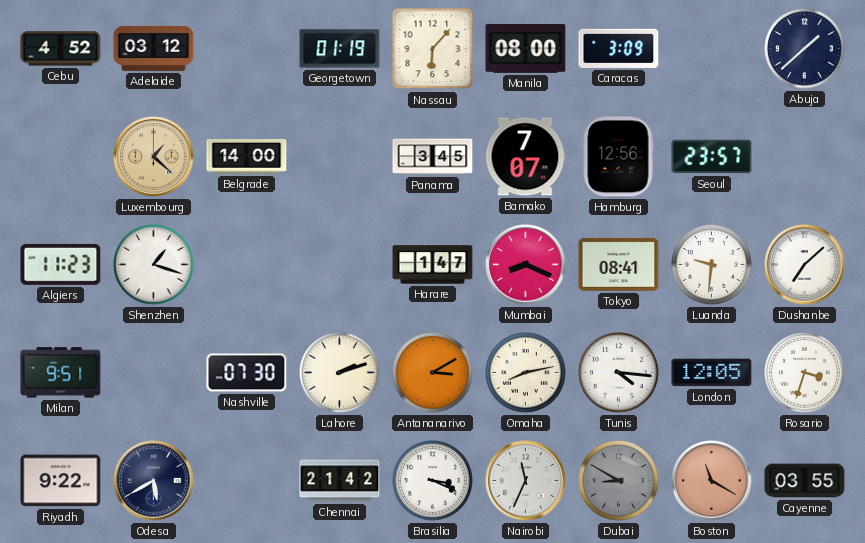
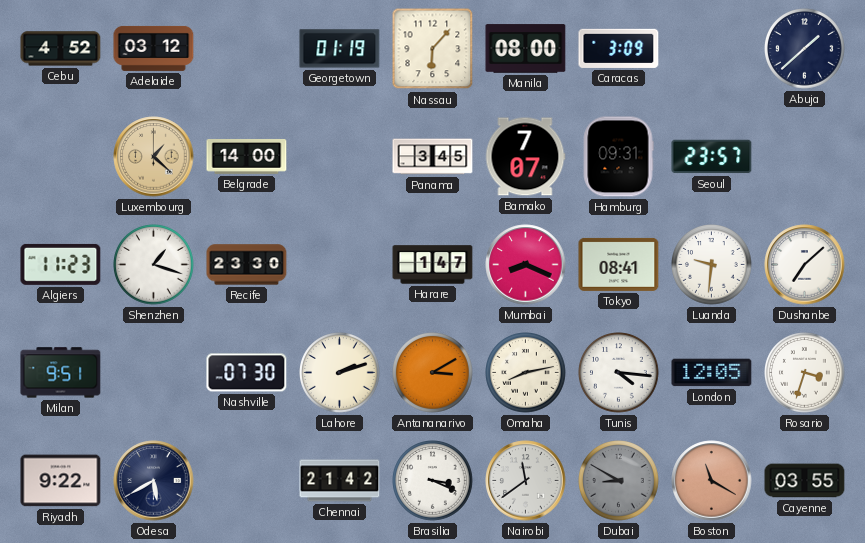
Hamburg: 12:56 -> 09:31 (618, 157)
Recife: none -> 23:30 (247, 265)
Nairobi: 11:34 -> 11:39 (526, 481)
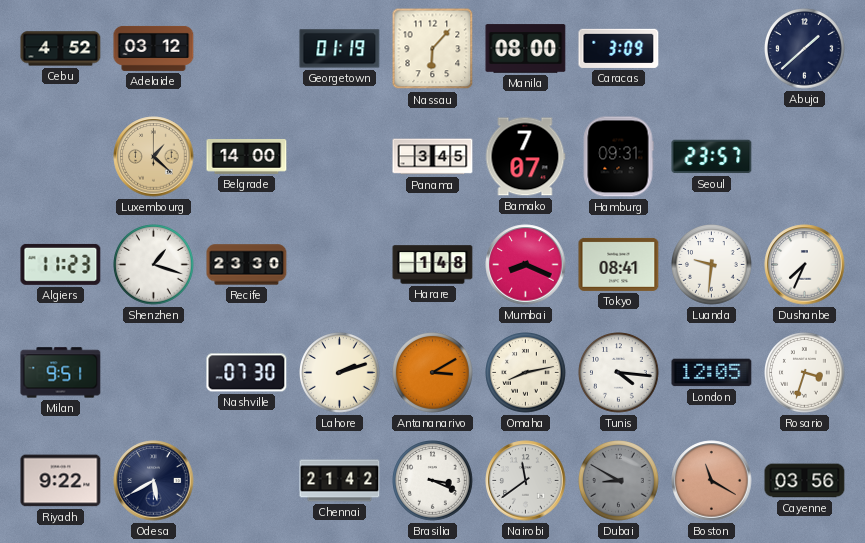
Harare: 1:47 -> 1:48 (433, 265)
Dushanbe: 7:08 -> 7:34 (805, 265)
Cayenne: 03:55 -> 03:56 (805, 481)
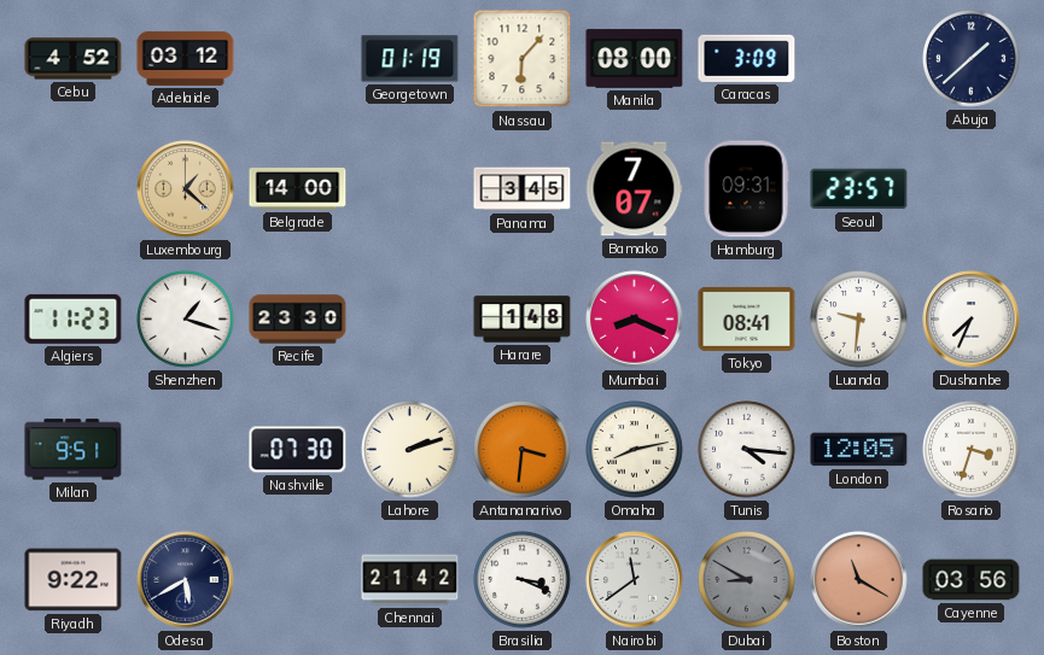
Antananarivo: 3:10 -> 3:31 (523, 450)
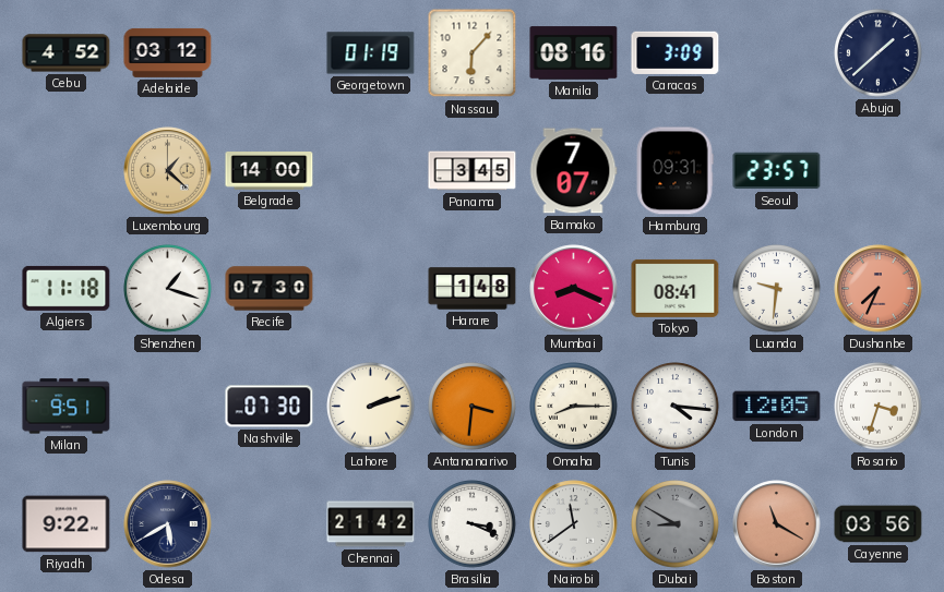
Manila: 08:00 -> 08:16 (574, 53)
Algiers: 11:23 -> 11:18 (67, 288)
Recife: 23:30 -> 07:30 (270, 289)
Dushanbe dial: white -> salmon (879, 289)
Omaha: 8:13 -> 8:15 (574, 407)
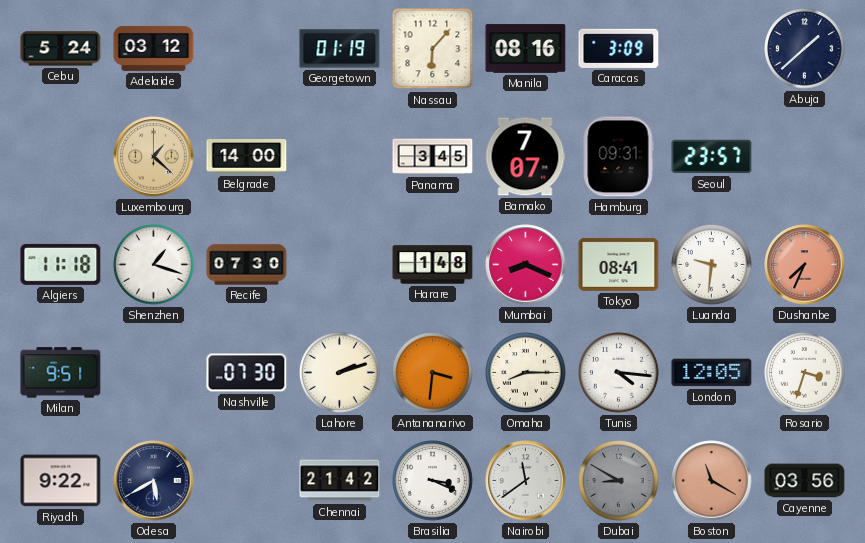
Cebu: 4:52 -> 5:24 (61, 49)
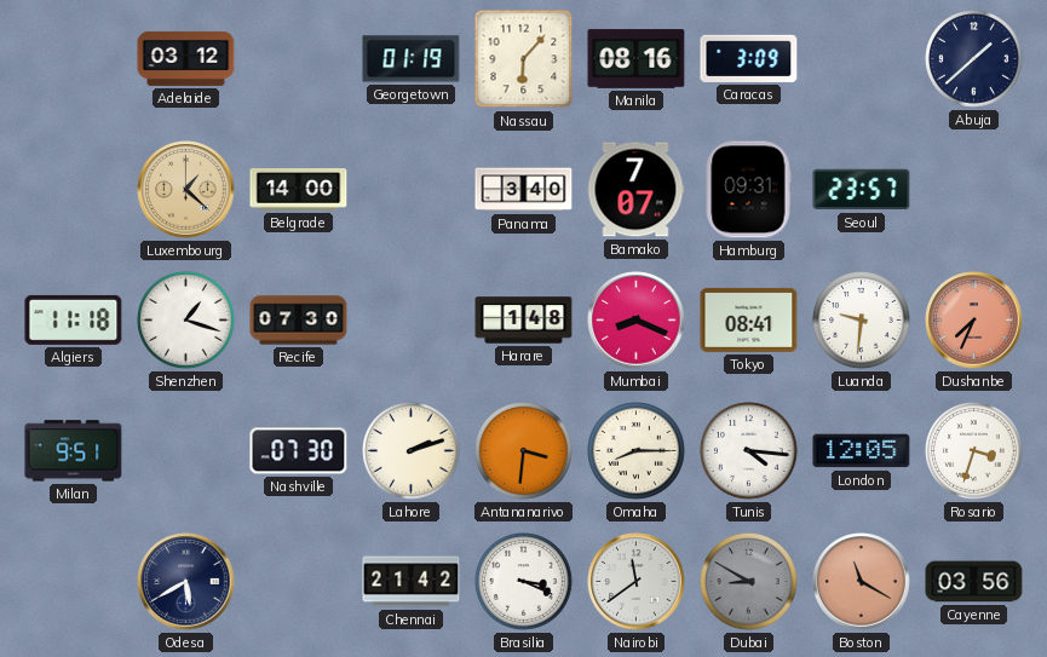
Cebu: 5:24 -> none (61, 49)
Panama: 3:45 -> 3:40 (524, 190)
Riyadh: 9:22 -> none (61, 481)
